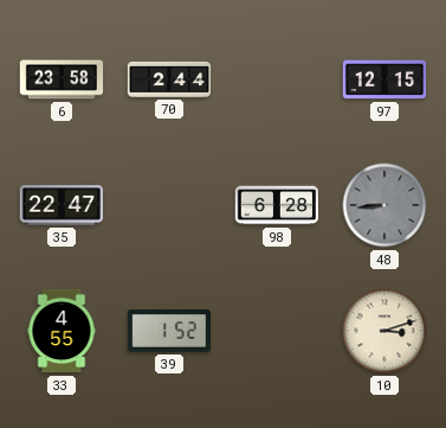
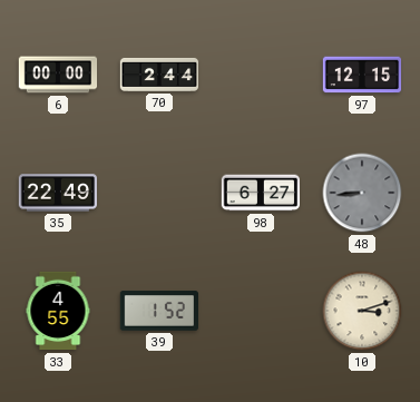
6: 23:58 -> 00:00 (58, 75)
35: 22:47 -> 22:49 (57, 193)
98: 6:28 -> 6:27 (260, 193)
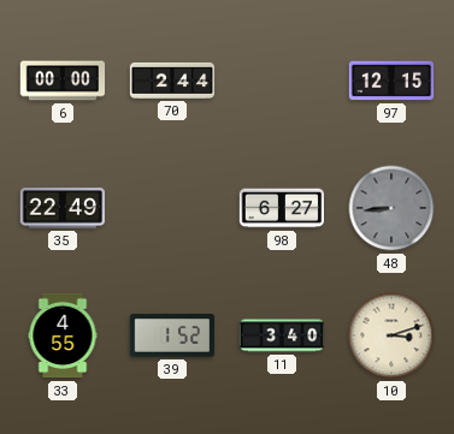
11: none -> 3:40 (282, 335)
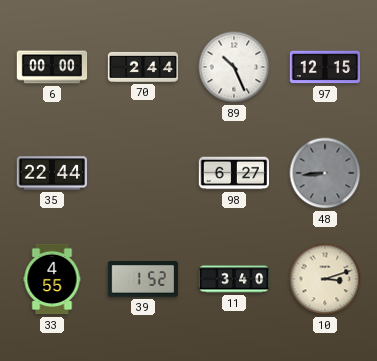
89: none -> 10:26 (234, 67)
35: 22:49 -> 22:44 (51, 173)
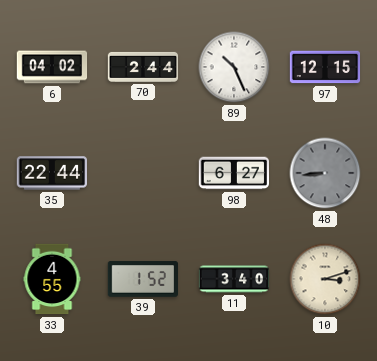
6: 00:00 -> 04:02 (52, 67)
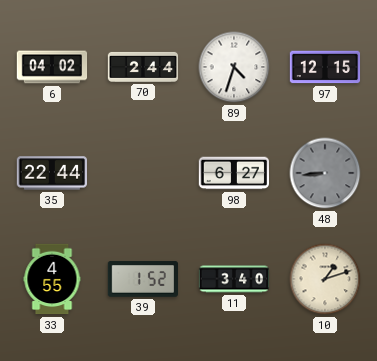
89: 10:26 -> 4:33 (234, 67)
10: 3:12 -> 1:12 (325, 279)
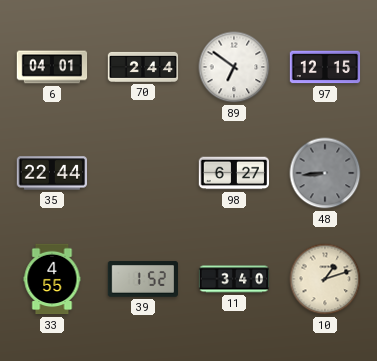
6: 04:02 -> 04:01 (52, 67)
89: 4:33 -> 6:51 (234, 67)
